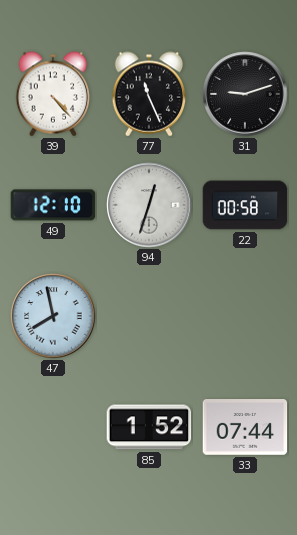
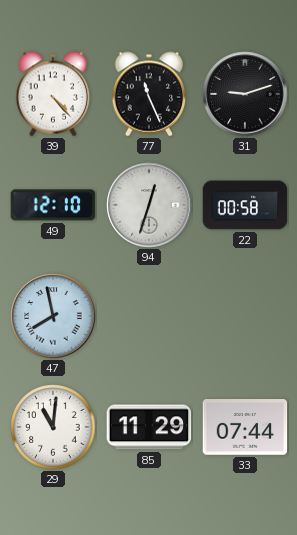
29: none -> 11:01 (53, 427)
85: 1:52 -> 11:29 (149, 427)
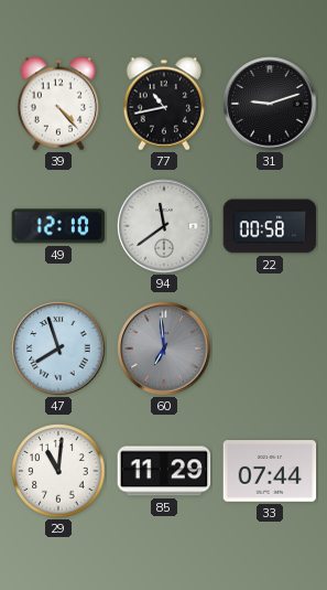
77: 11:26 -> 10:43 (164, 104)
94: 12:33 -> 11:39 (164, 226)
47: 7:58 -> 7:57 (58, 348)
60: none -> 6:59 (164, 348)
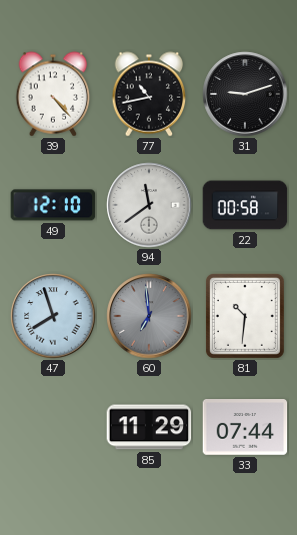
81: none -> 10:31 (245, 316)
29: 11:01 -> none (58, 471)
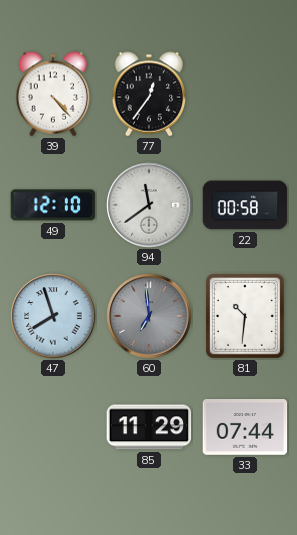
77: 10:43 -> 12:36 (149, 94)
31: 9:12 -> none (245, 94)
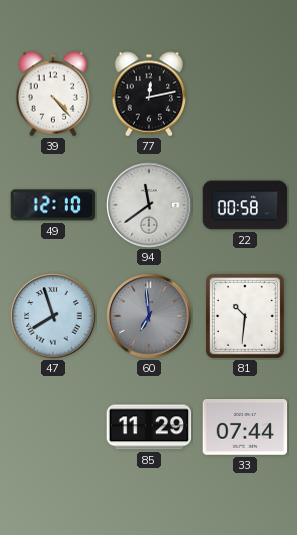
77: 12:36 -> 12:13 (149, 94)
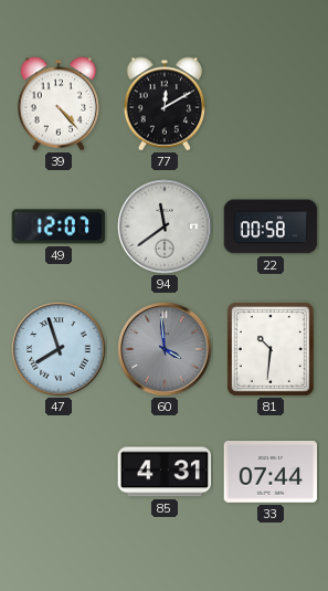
77: 12:13 -> 12:10 (165, 104)
49: 12:10 -> 12:07 (59, 226)
60: 6:59 -> 3:59 (165, 349)
85: 11:29 -> 4:31 (165, 472)
